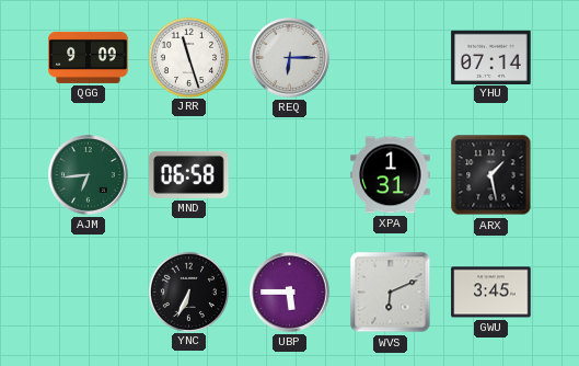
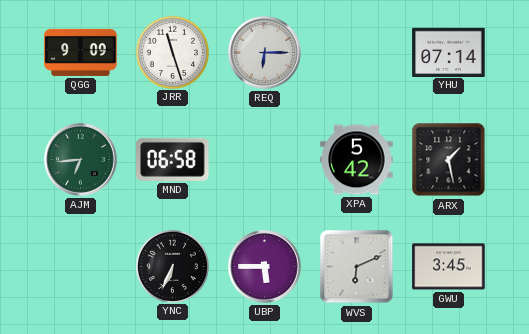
XPA: 1:31 -> 5:42 (357, 160)
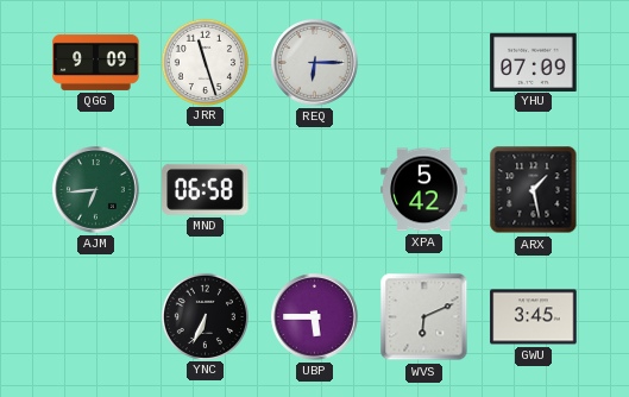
YHU: 07:14 -> 07:09 (534, 62)
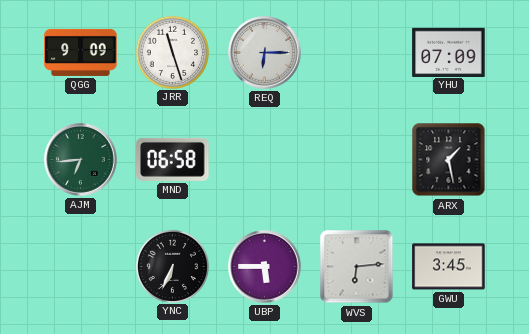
XPA: 5:42 -> none (424, 190)
WVS: 6:11 -> 6:14 (357, 267)
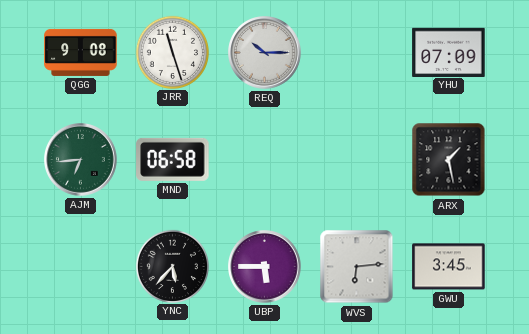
QGG: 9:09 -> 9:08 (81, 52)
REQ: 6:15 -> 10:15 (265, 53)
YNC: 6:34 -> 5:37 (172, 266)
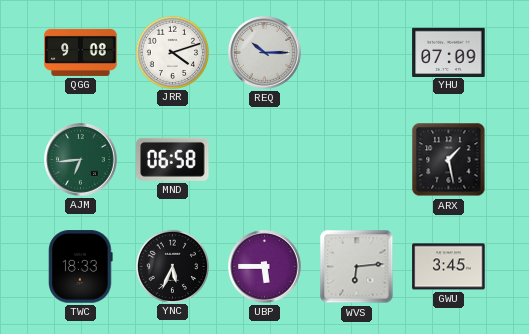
JRR: 11:27 -> 4:12 (172, 52)
TWC: none -> 18:33 (81, 267)
YNC: 5:37 -> 5:34 (172, 266)
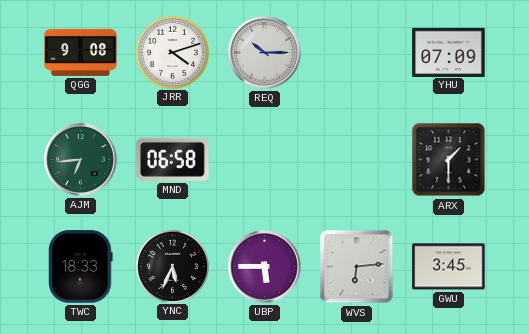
ARX: 1:28 -> 1:30 (449, 160)
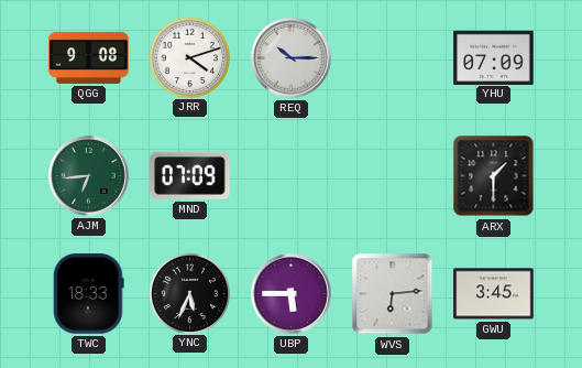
MND: 06:58 -> 07:09 (190, 175)
